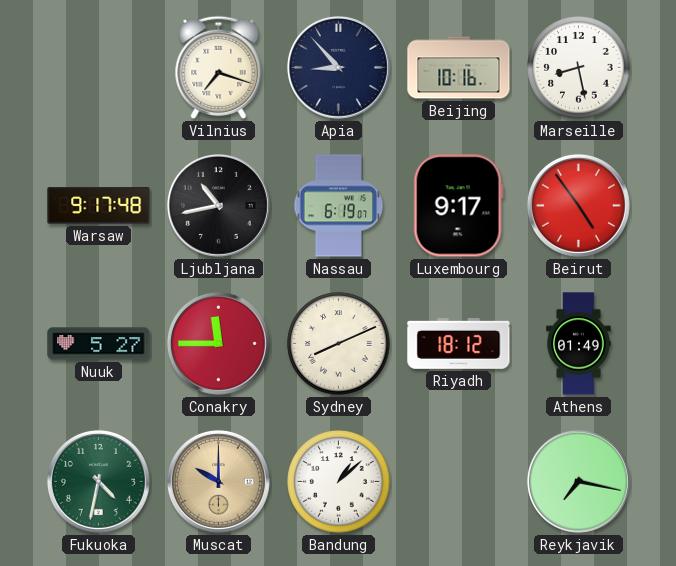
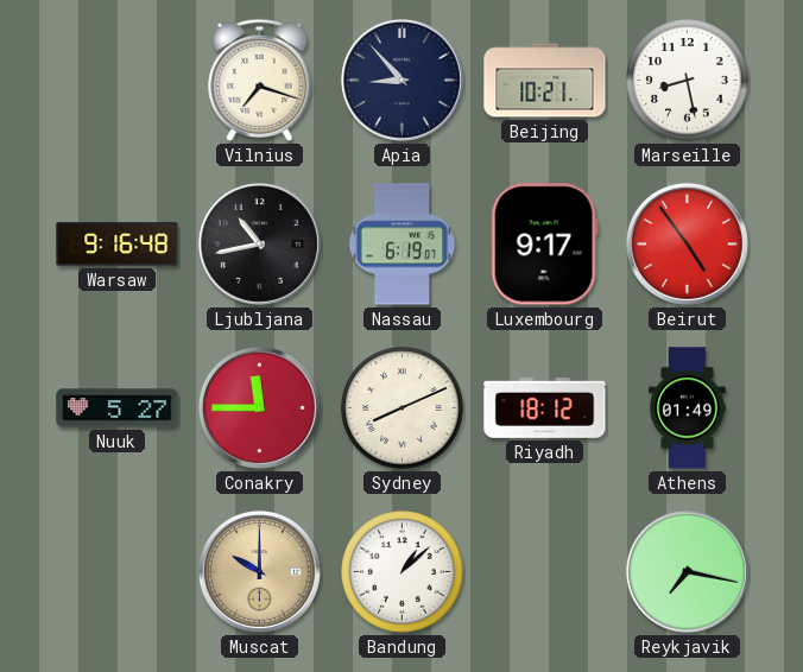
Beijing: 10:16 -> 10:21 (545, 81)
Warsaw: 9:17 -> 9:16 (118, 245)
Fukuoka: 4:32 -> none (98, 481)
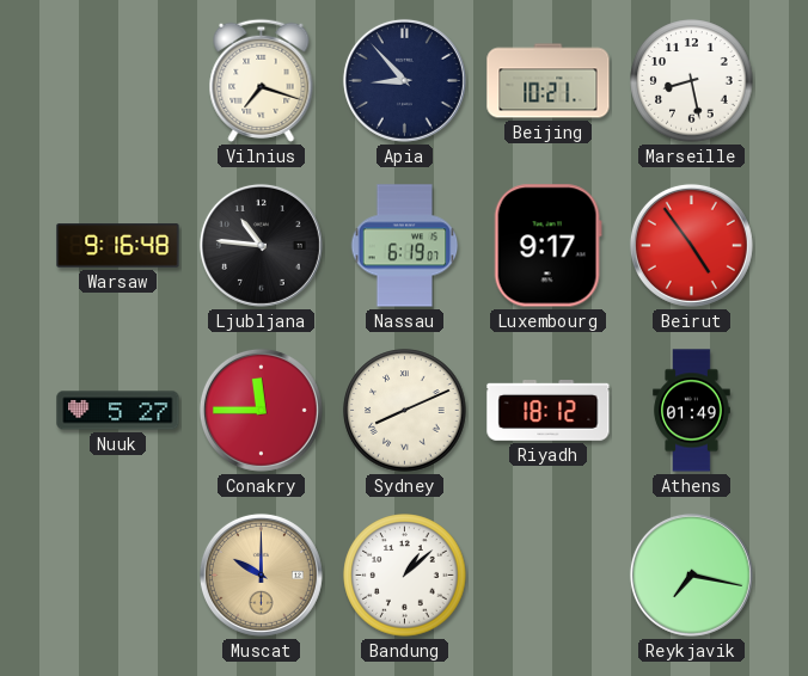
Ljubljana: 10:43 -> 10:46 (261, 245)
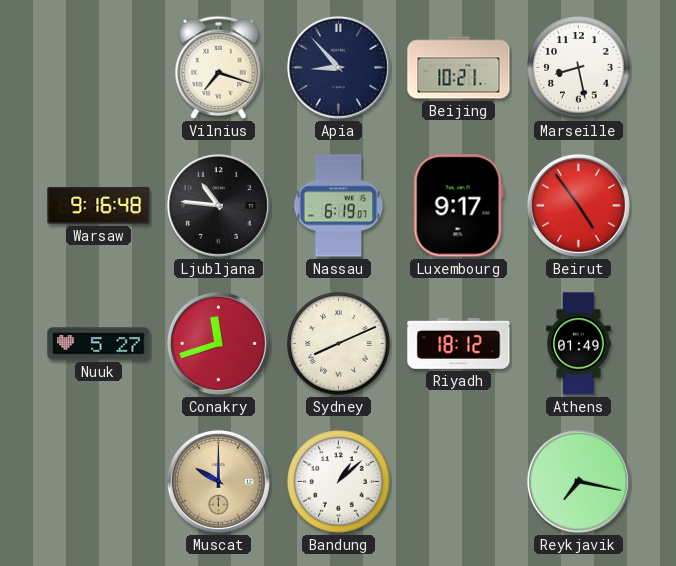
Conakry: 11:45 -> 11:42 (218, 343)
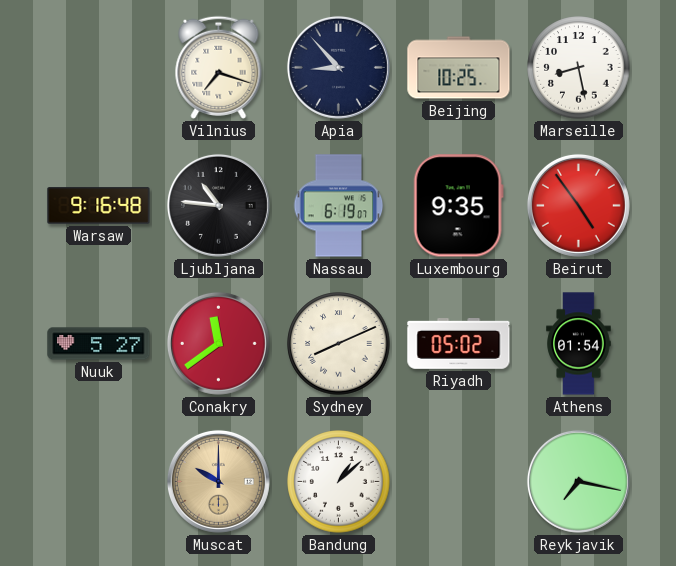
Beijing: 10:21 -> 10:25 (459, 68)
Luxembourg: 9:17 -> 9:35 (458, 206)
Conakry: 11:42 -> 11:39 (218, 343)
Riyadh: 18:12 -> 05:02 (459, 344)
Athens: 01:49 -> 01:54 (579, 344)
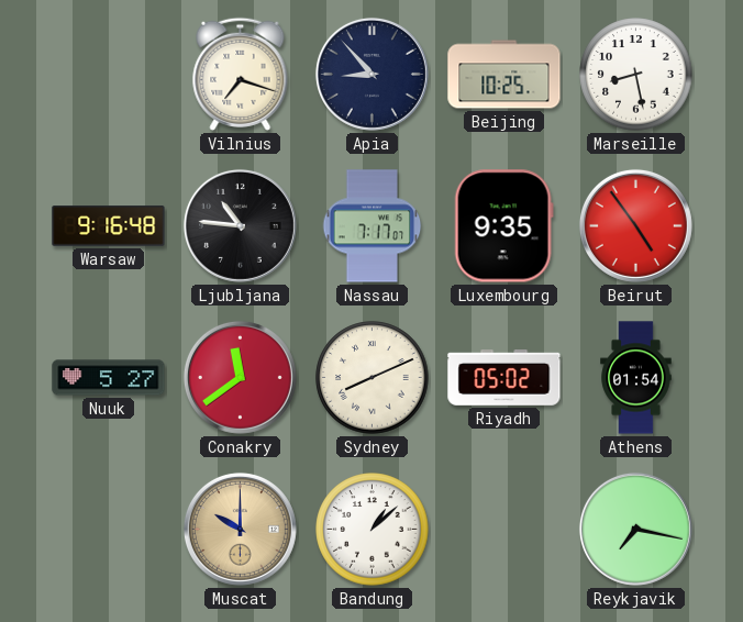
Nassau: 6:19 -> 7:17 (373, 226)
